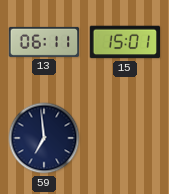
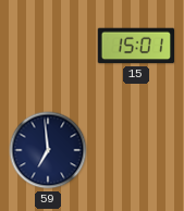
13: 06:11 -> none (44, 42)
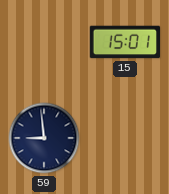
59: 6:59 -> 8:59 (44, 138)
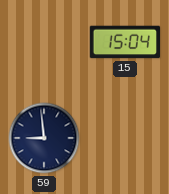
15: 15:01 -> 15:04 (125, 42)
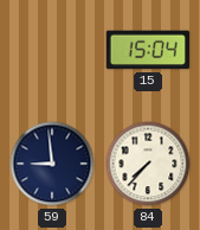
84: none -> 7:37 (148, 164)
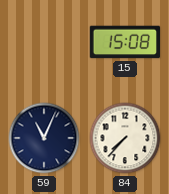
15: 15:04 -> 15:08 (125, 42)
59: 8:59 -> 11:04 (44, 138)
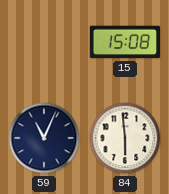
84: 7:37 -> 5:59 (125, 138)
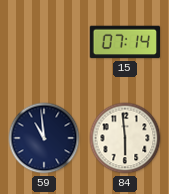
15: 15:08 -> 07:14 (125, 42)
59: 11:04 -> 10:59 (44, 138)
